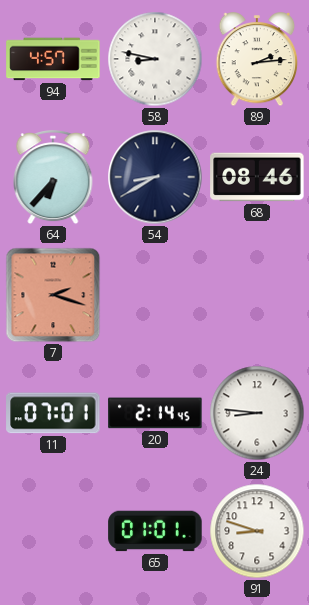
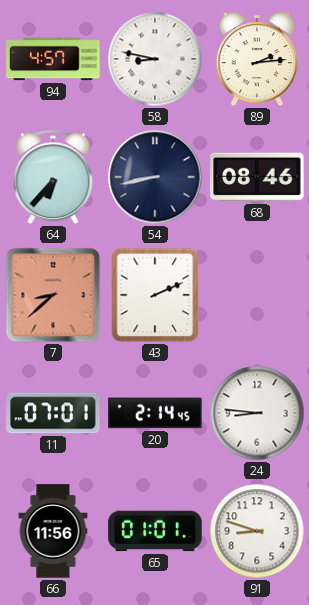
54: 8:40 -> 8:43 (155, 177)
7: 2:18 -> 8:38 (53, 295)
43: none -> 2:11 (155, 295)
66: none -> 11:56 (53, 531)
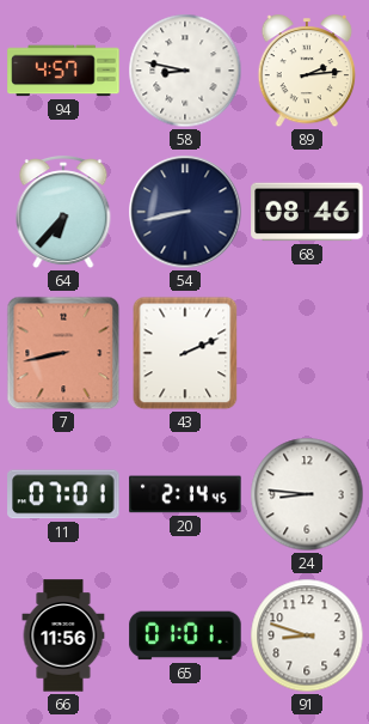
7: 8:38 -> 8:43 (63, 353)
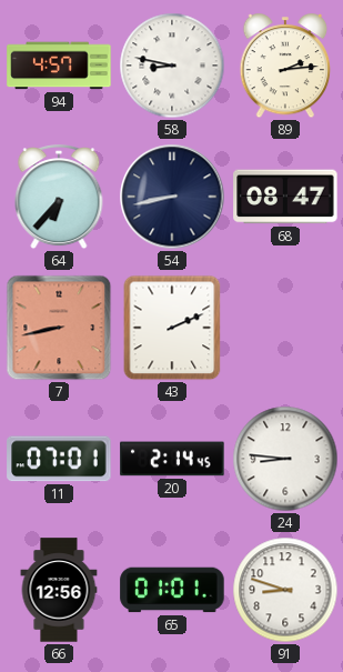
68: 08:46 -> 08:47 (285, 197)
66: 11:56 -> 12:56 (59, 590)
